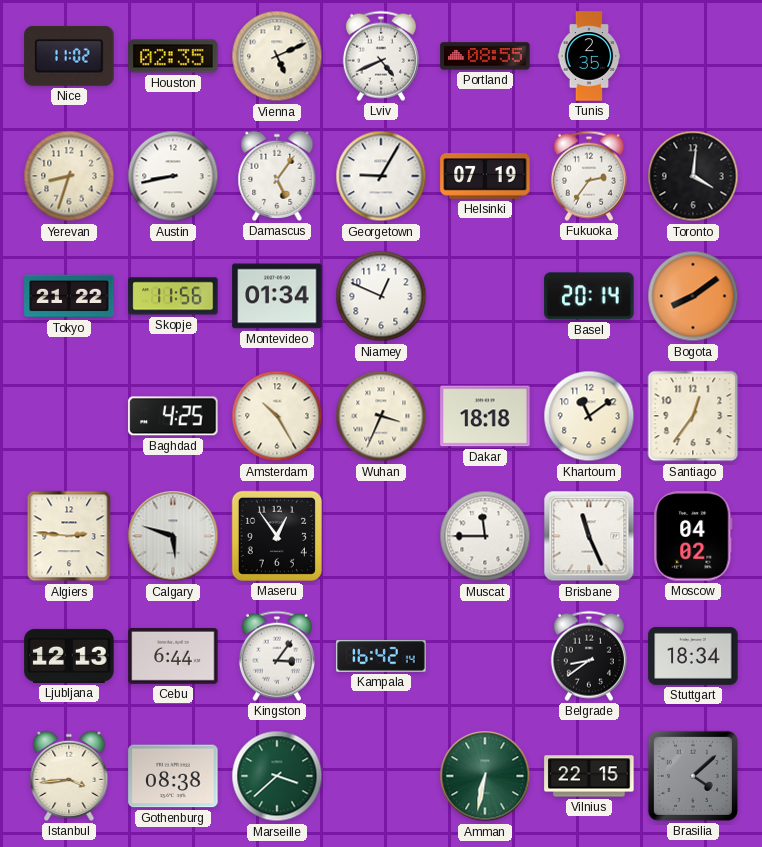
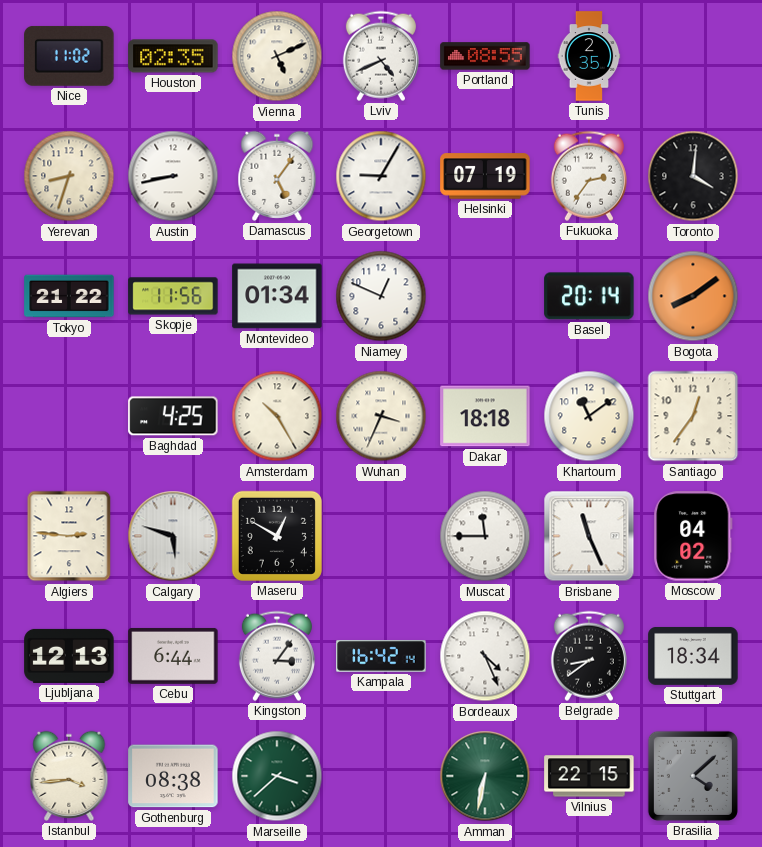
Maseru: 12:54 -> 12:50 (277, 536)
Bordeaux: none -> 4:26 (485, 656)
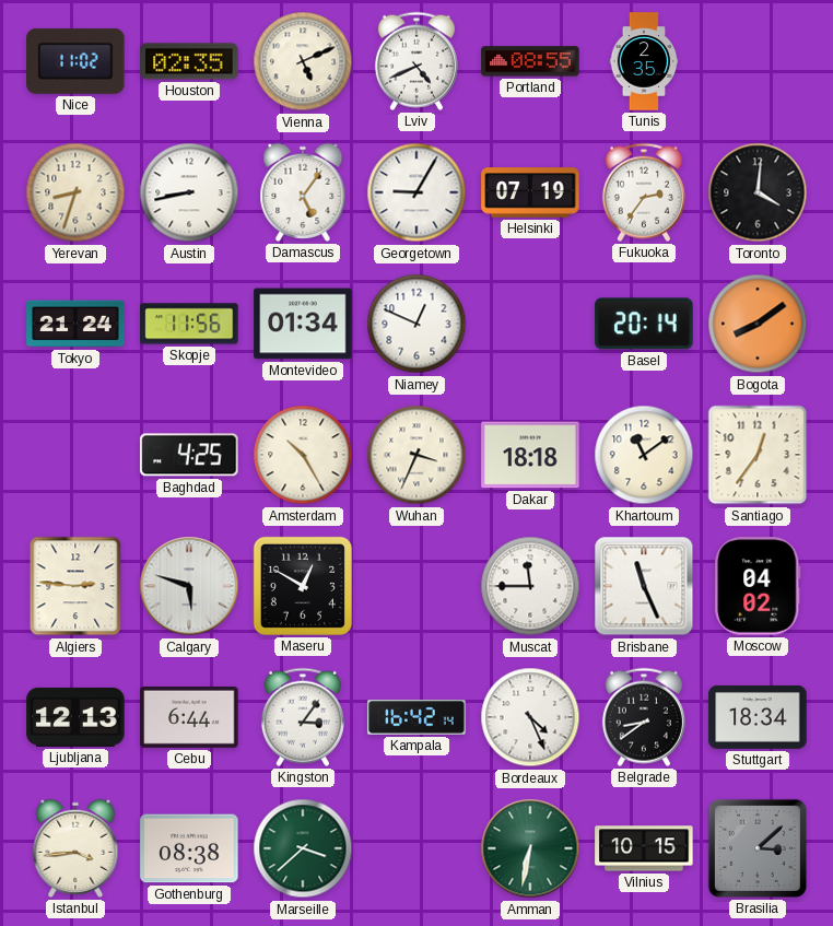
Tokyo: 21:22 -> 21:24 (75, 324)
Vilnius: 22:15 -> 10:15 (644, 848)
Brasilia: 4:08 -> 3:08 (758, 848)
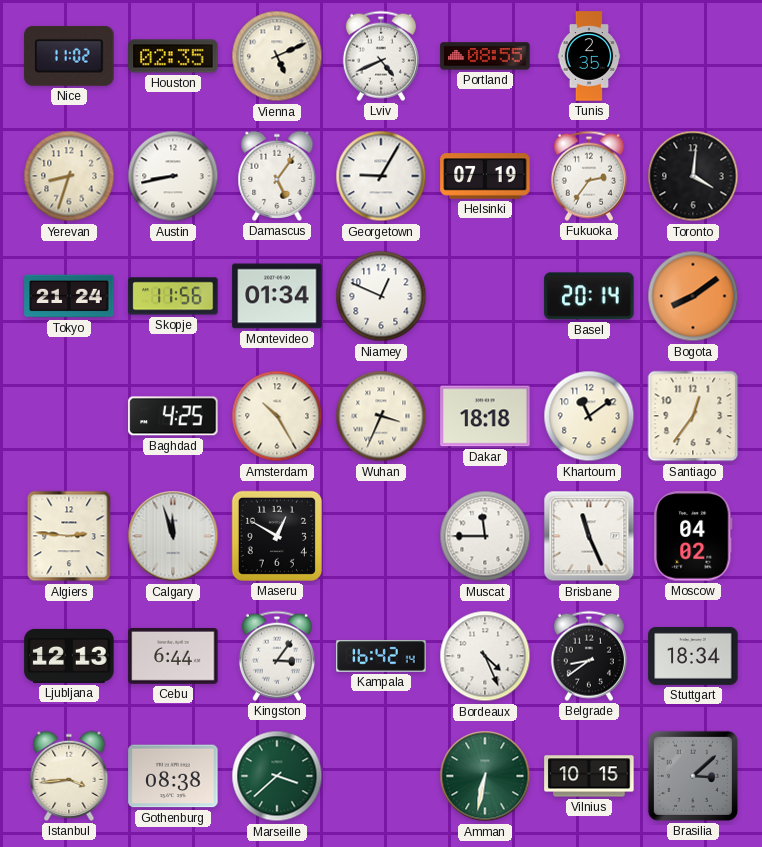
Calgary: 5:48 -> 11:57 (173, 536)
